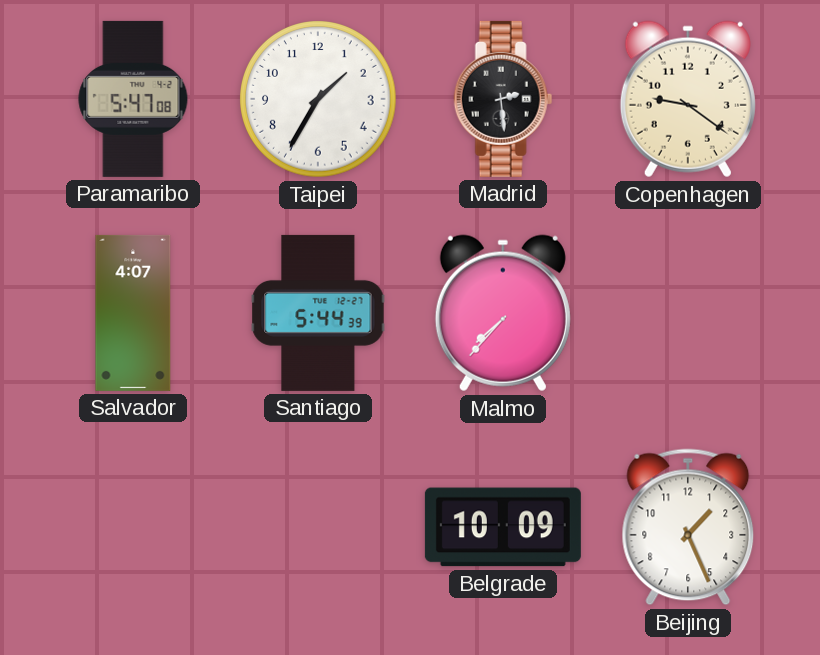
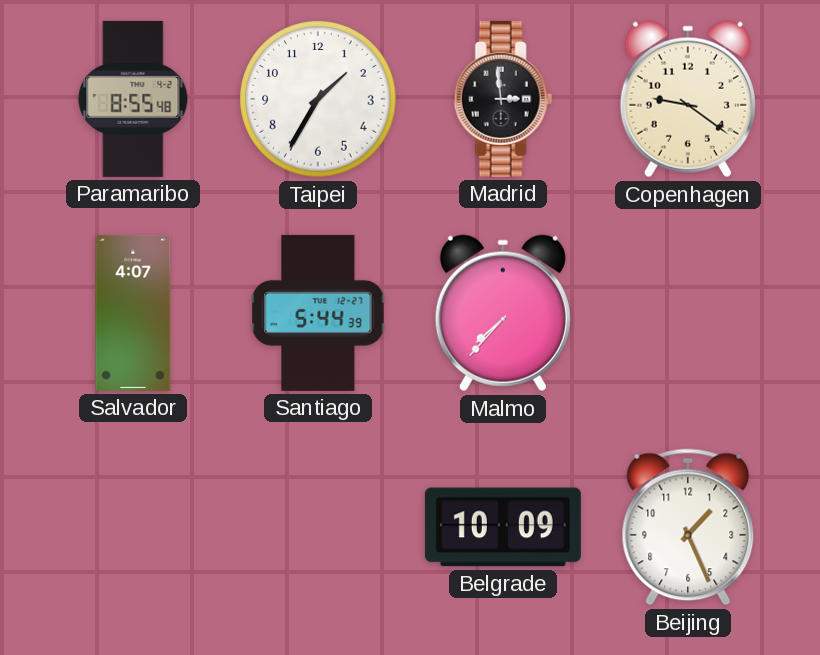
Paramaribo: 5:47 -> 8:55 (133, 99)
Madrid: 2:29 -> 2:59 (503, 99)
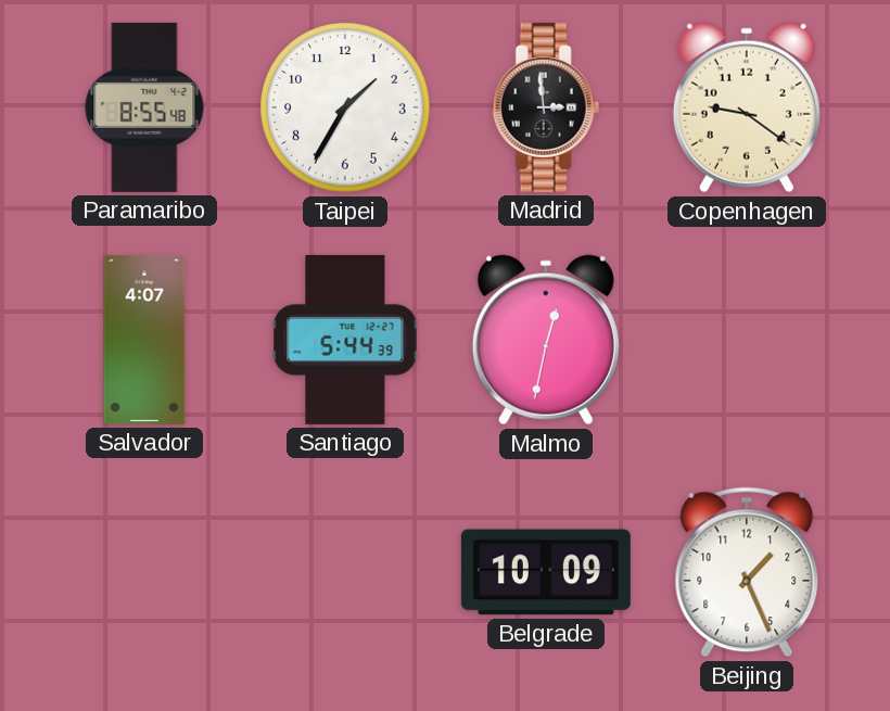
Malmo: 7:37 -> 12:32 (546, 340)
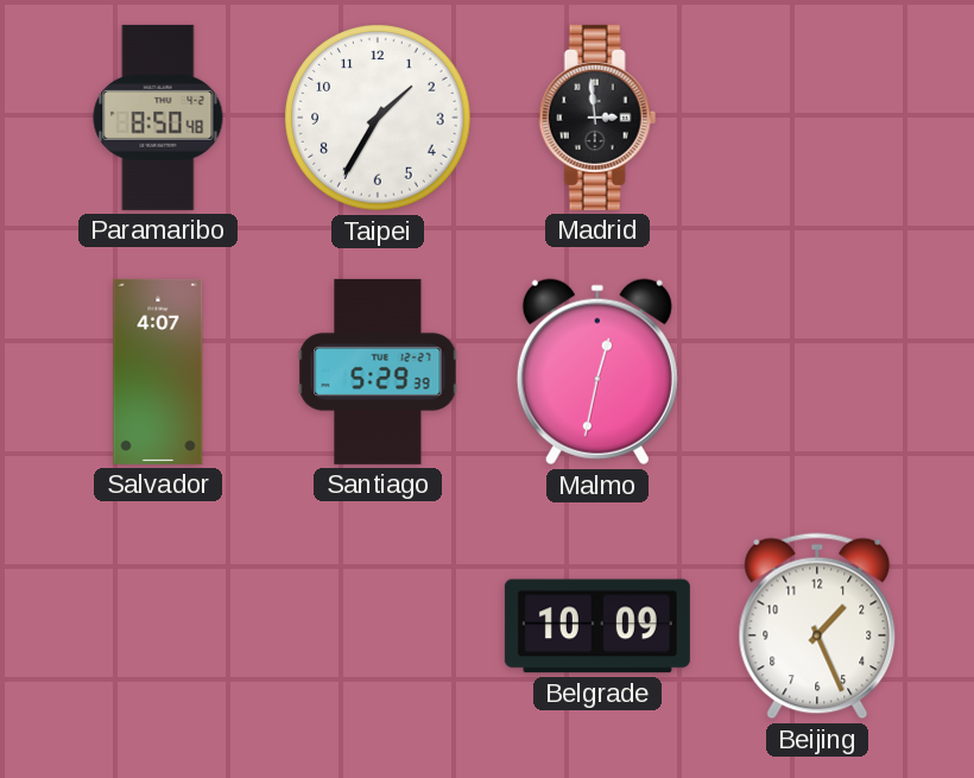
Paramaribo: 8:55 -> 8:50 (158, 118)
Copenhagen: 9:21 -> none (747, 107)
Santiago: 5:44 -> 5:29 (378, 372)
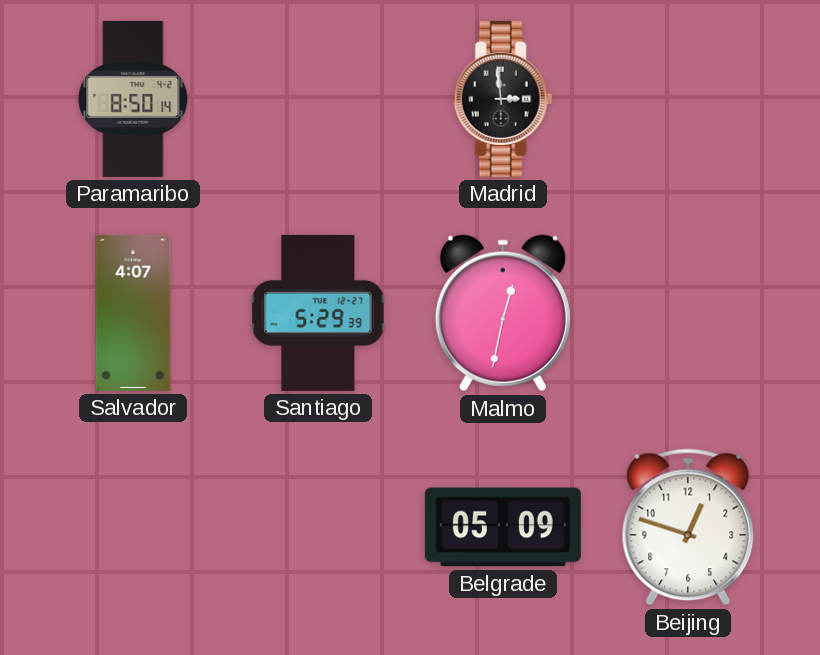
Paramaribo: 8:50:48 -> 8:50:14 (133, 99)
Taipei: 1:35 -> none (378, 118)
Belgrade: 10:09 -> 05:09 (503, 527)
Beijing: 1:26 -> 12:48 (688, 527)
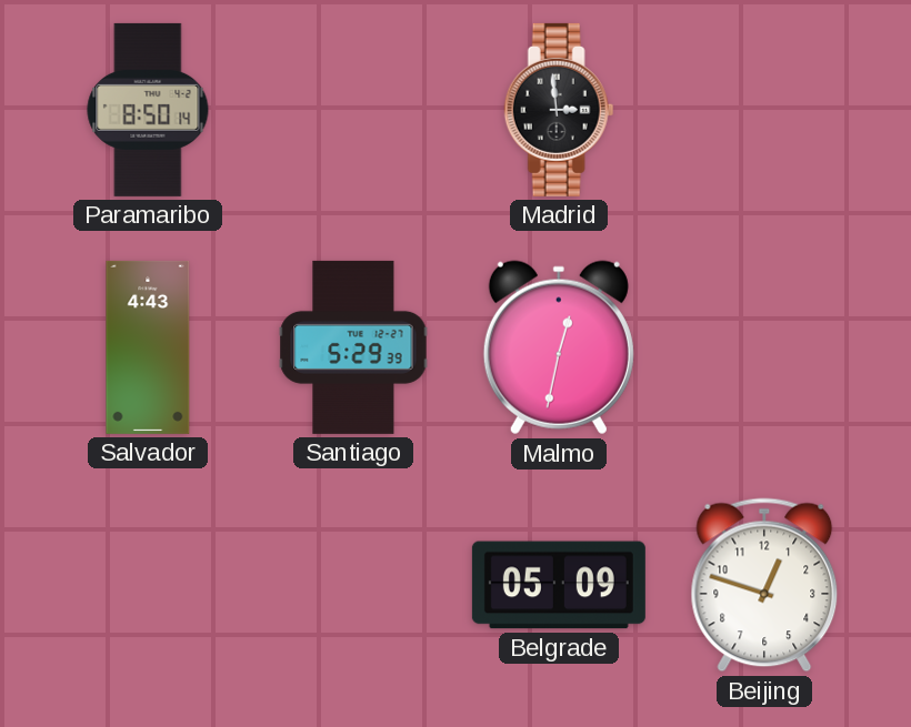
Salvador: 4:07 -> 4:43 (148, 347)
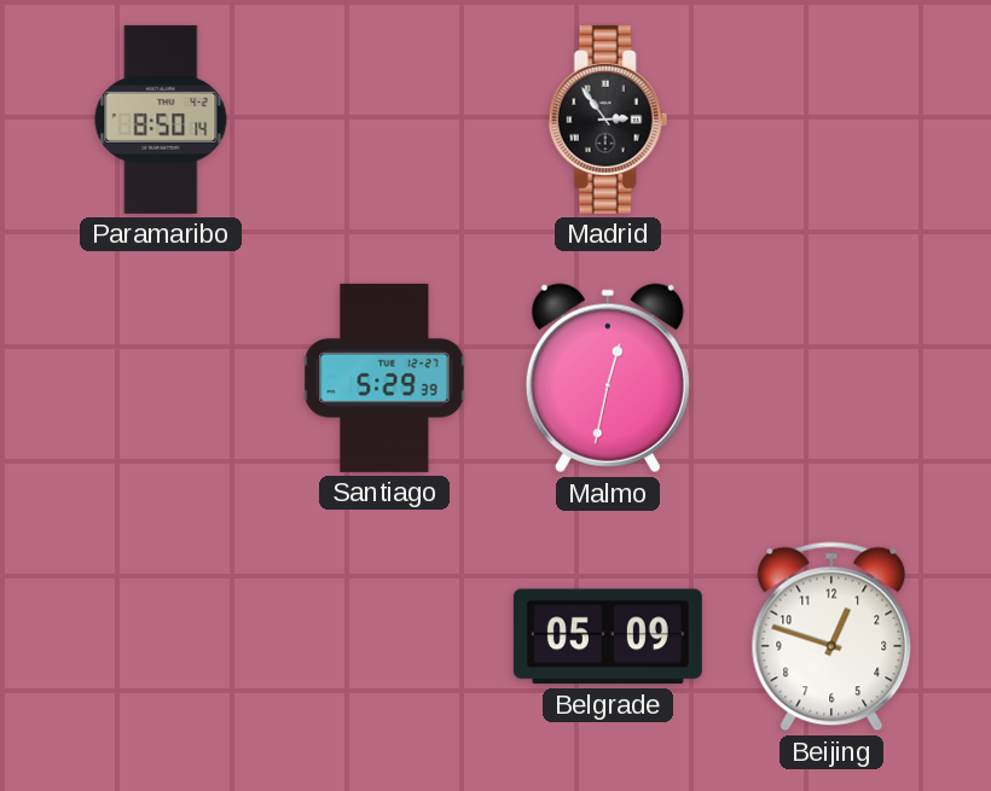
Madrid: 2:59 -> 2:54 (608, 120)
Salvador: 4:43 -> none (148, 347)
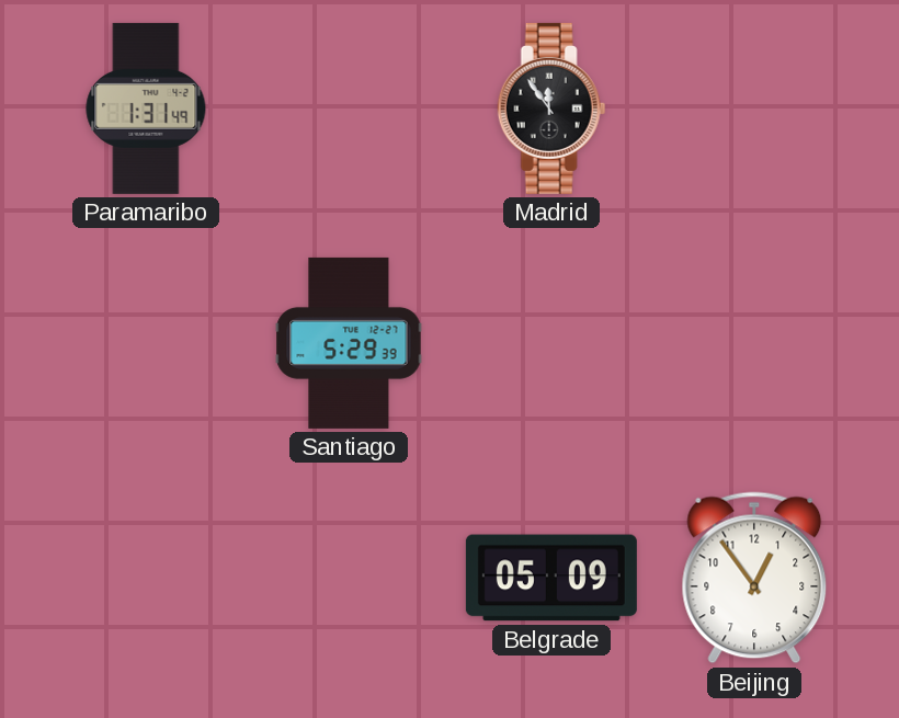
Paramaribo: 8:50 -> 1:31 (146, 109)
Madrid: 2:54 -> 11:54 (551, 109)
Malmo: 12:32 -> none (608, 378)
Beijing: 12:48 -> 12:54 (754, 578)
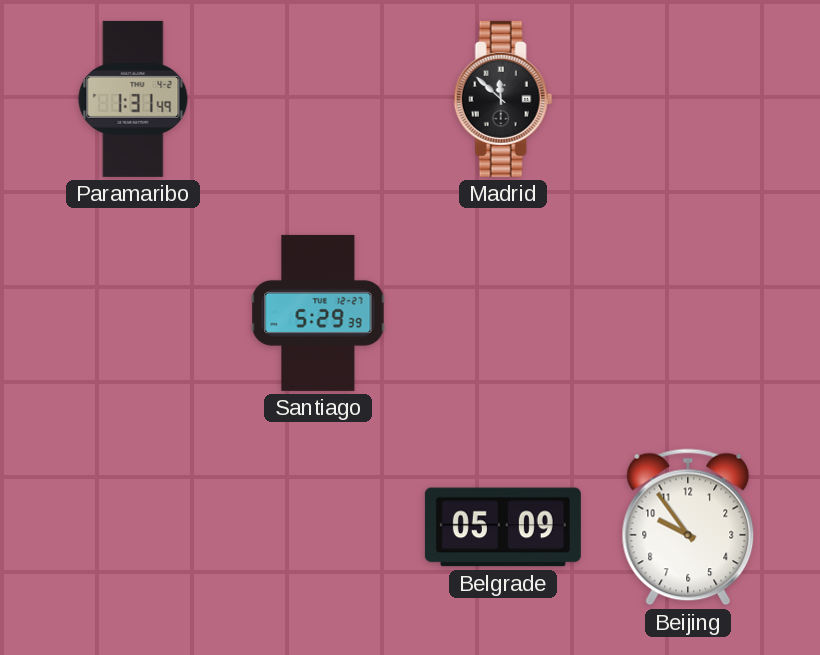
Madrid: 11:54 -> 11:52 (503, 99)
Beijing: 12:54 -> 9:54 (688, 527)
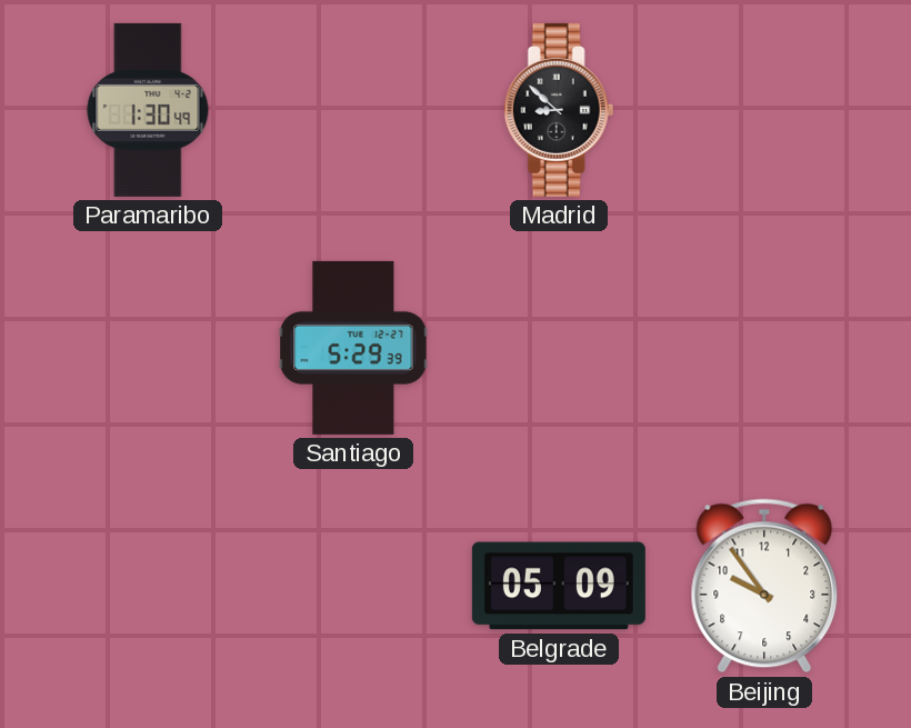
Paramaribo: 1:31 -> 1:30 (148, 110)
Madrid: 11:52 -> 8:52 (559, 110)
